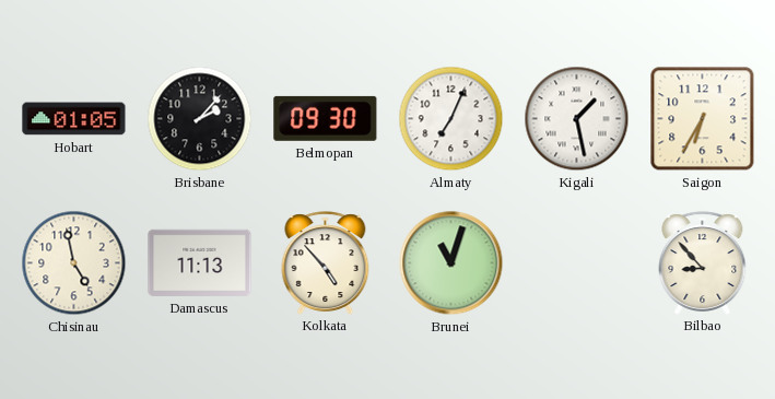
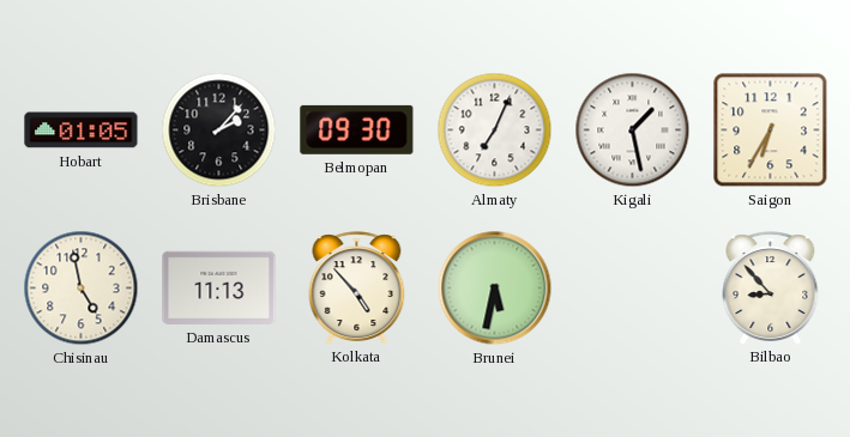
Brunei: 11:03 -> 5:32 (495, 289)
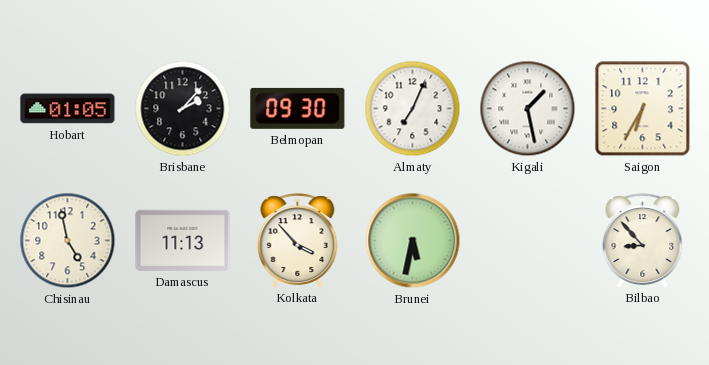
Kolkata: 4:53 -> 3:53 (298, 240)
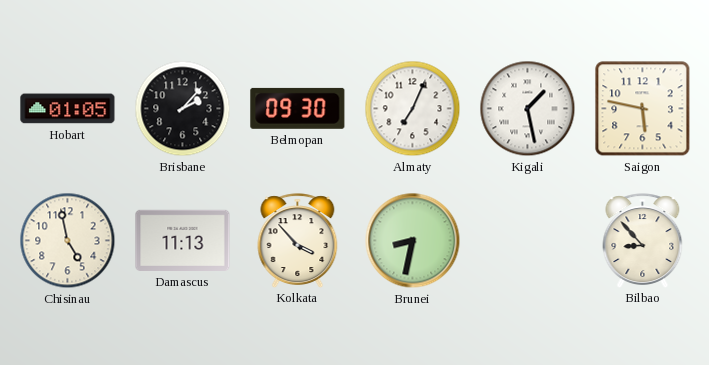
Saigon: 6:35 -> 5:47 (643, 109)
Brunei: 5:32 -> 8:32 (413, 241)
